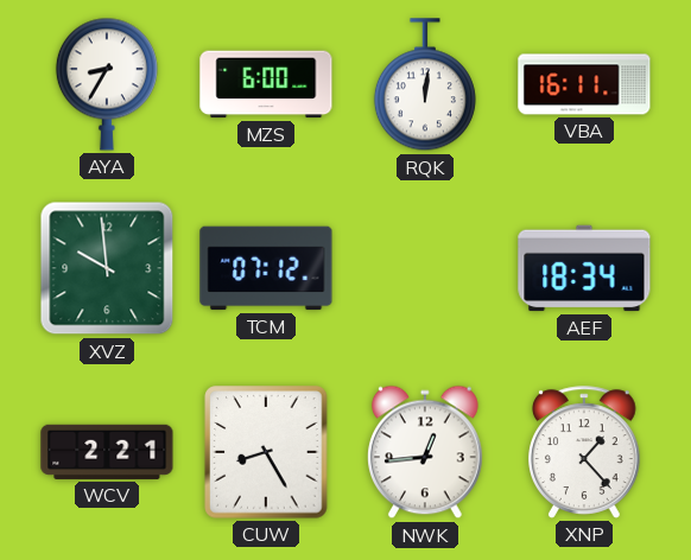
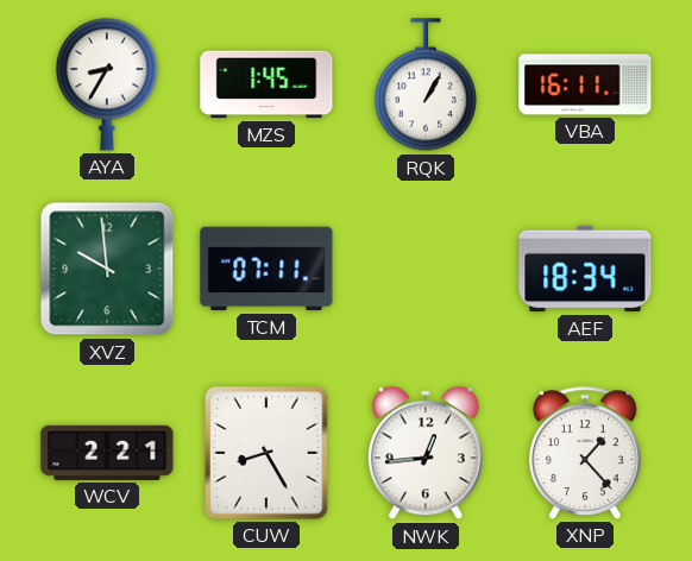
MZS: 6:00 -> 1:45 (266, 84)
RQK: 12:01 -> 1:05 (426, 86)
TCM: 07:12 -> 07:11 (266, 269)
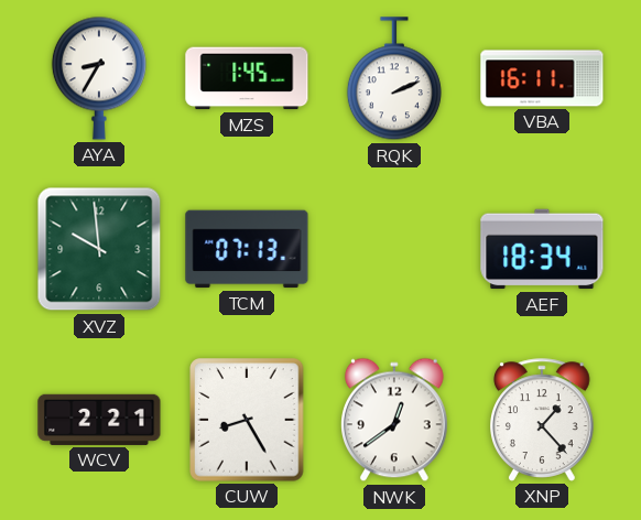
RQK: 1:05 -> 2:11 (394, 79)
TCM: 07:11 -> 07:13 (247, 249)
NWK: 12:44 -> 12:39 (395, 420)
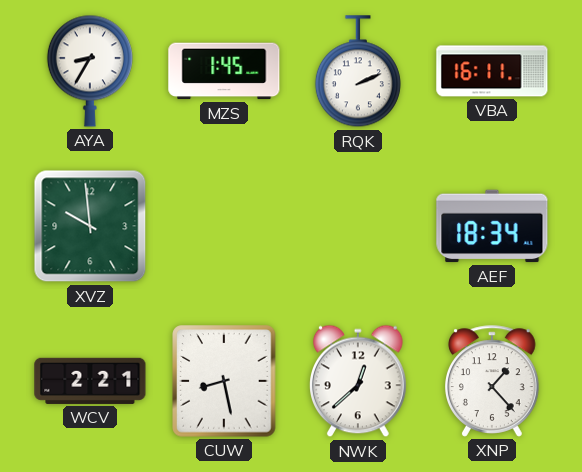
TCM: 07:13 -> none (247, 249)
CUW: 8:25 -> 8:28 (224, 381)
NWK: 12:39 -> 12:38 (359, 381)
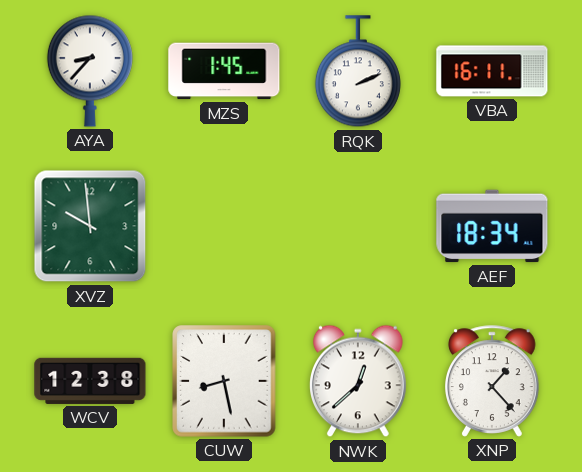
AYA: 8:35 -> 8:37 (90, 71)
WCV: 2:21 -> 12:38 (90, 381)
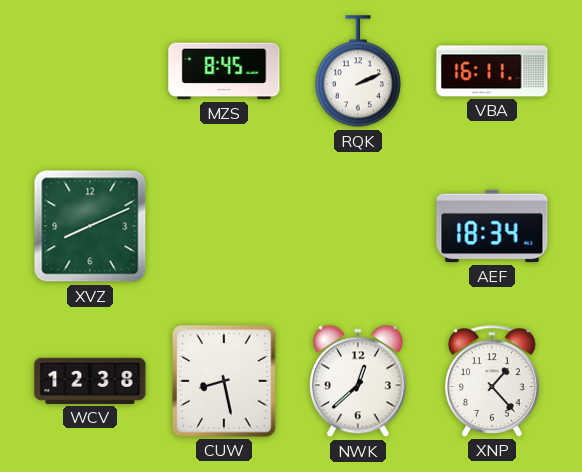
AYA: 8:37 -> none (90, 71)
MZS: 1:45 -> 8:45 (224, 71)
XVZ: 9:59 -> 8:11 (90, 226)
